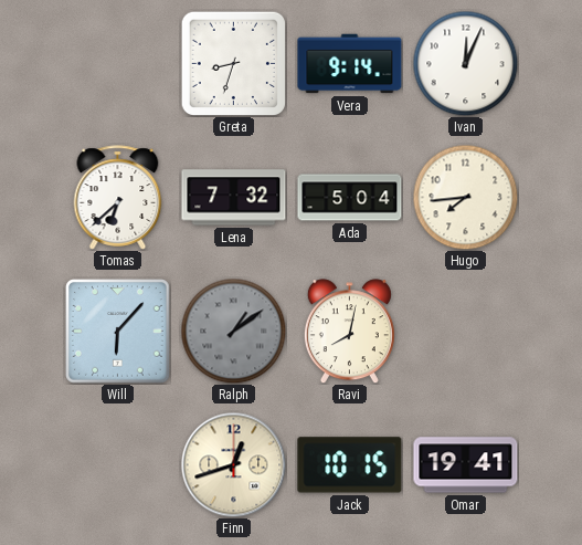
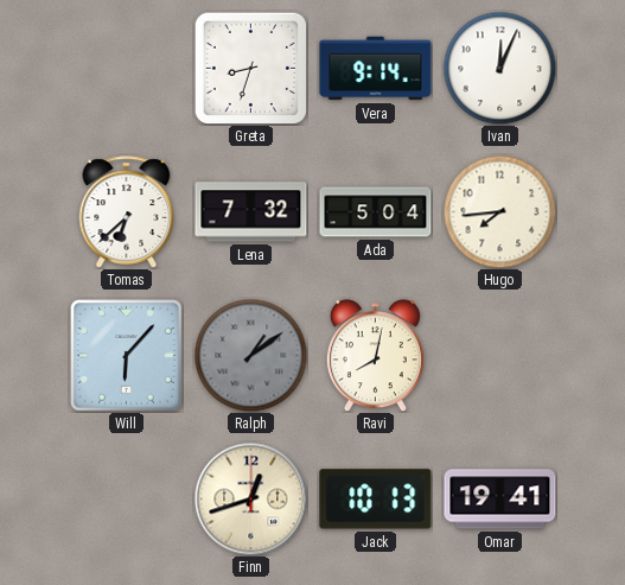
Jack: 10:15 -> 10:13 (376, 500)
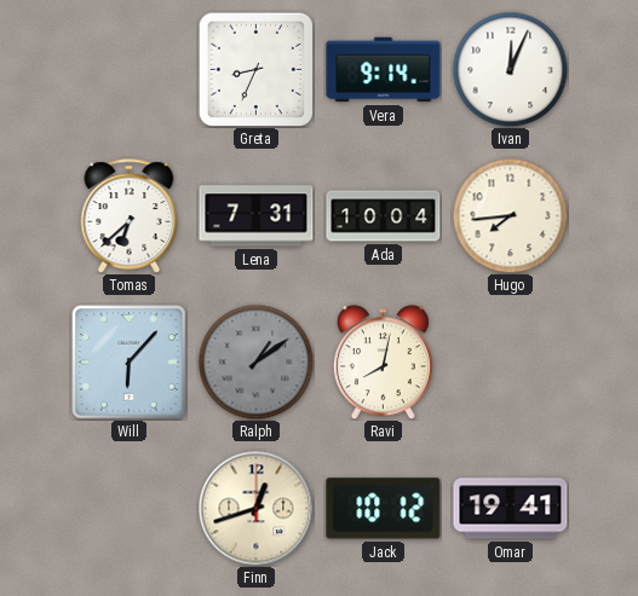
Greta: 8:33 -> 8:34 (255, 69)
Lena: 7:32 -> 7:31 (257, 216)
Ada: 5:04 -> 10:04 (384, 216)
Jack: 10:13 -> 10:12 (384, 509)
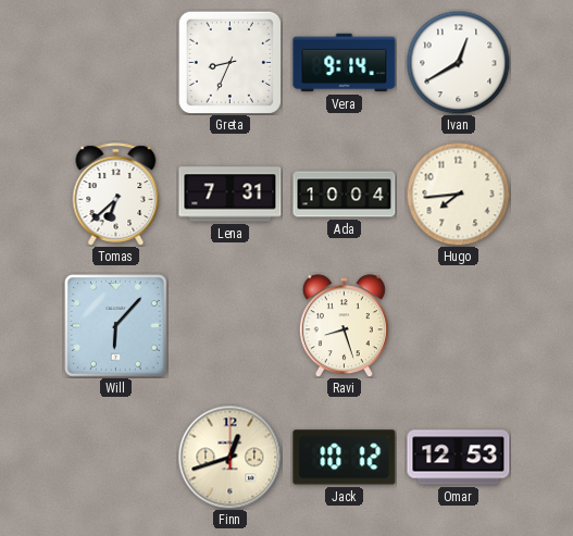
Ivan: 12:04 -> 12:40 (458, 62)
Ralph: 1:09 -> none (255, 361)
Ravi: 8:02 -> 8:27 (344, 326)
Omar: 19:41 -> 12:53 (459, 458)
